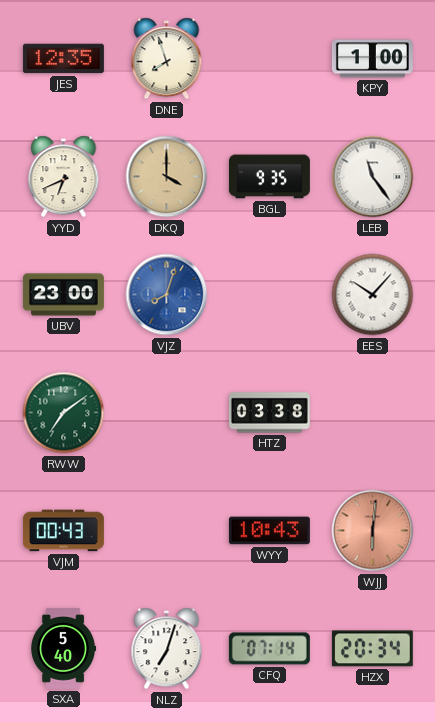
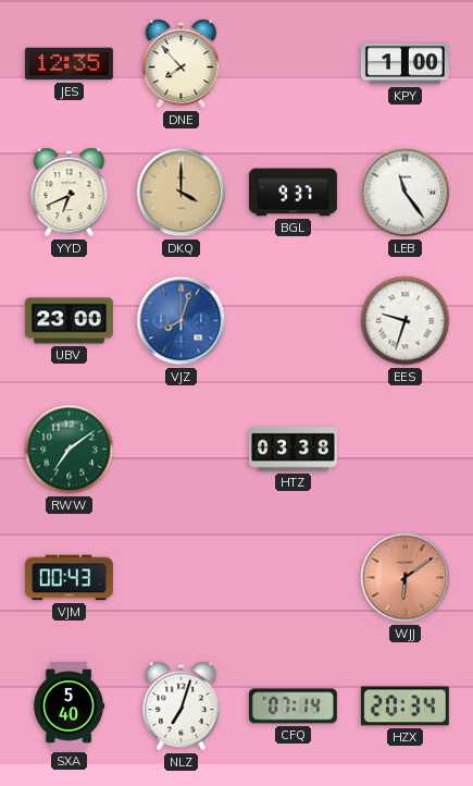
DNE: 7:57 -> 7:53 (182, 64)
BGL: 9:35 -> 9:37 (292, 193)
EES: 10:07 -> 9:33 (406, 321)
WYY: 10:43 -> none (269, 531)
WJJ: 6:01 -> 6:09 (406, 578)
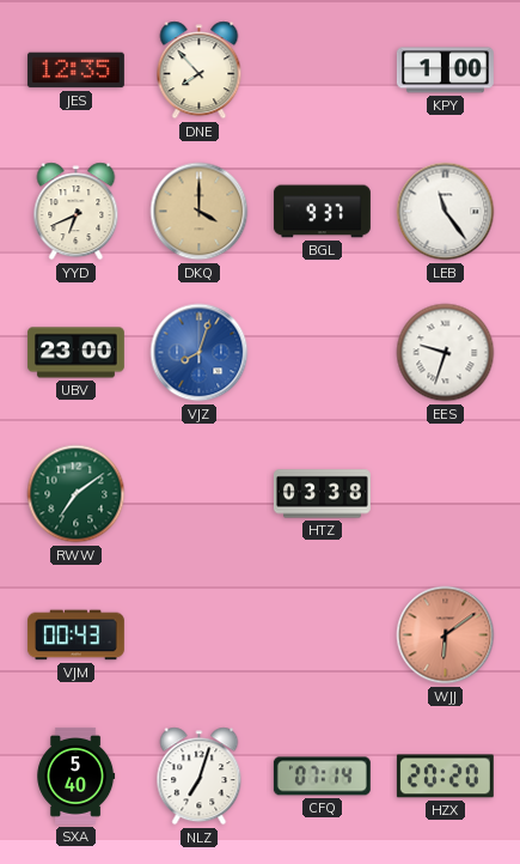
HZX: 20:34 -> 20:20 (445, 777)
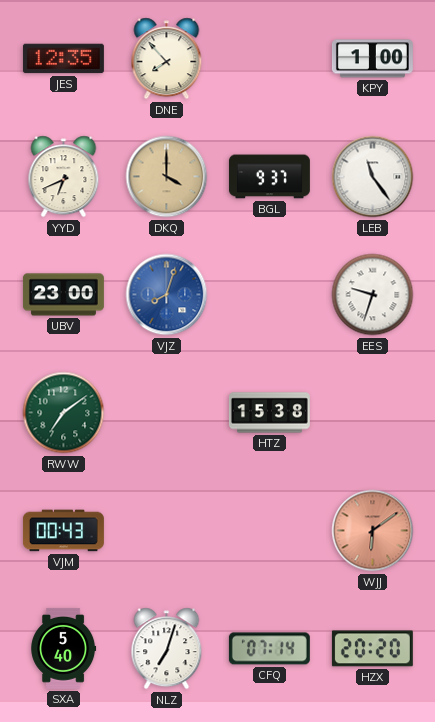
HTZ: 03:38 -> 15:38 (269, 413)
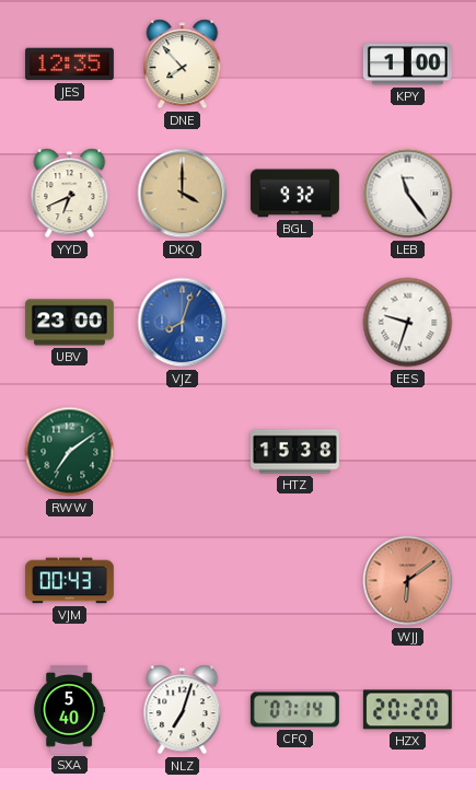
BGL: 9:37 -> 9:32 (294, 194)
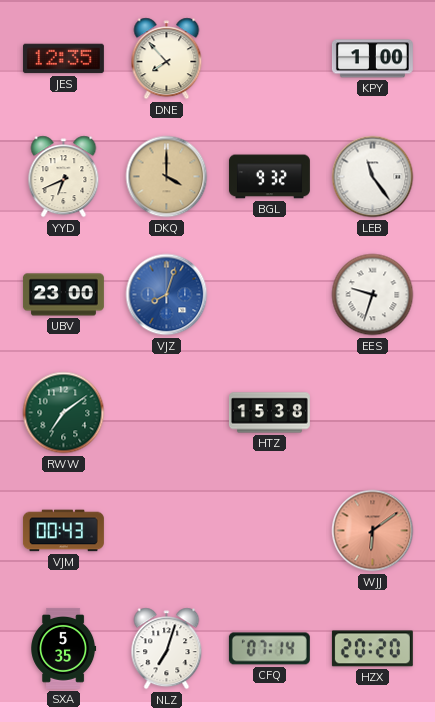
SXA: 5:40 -> 5:35 (64, 648)
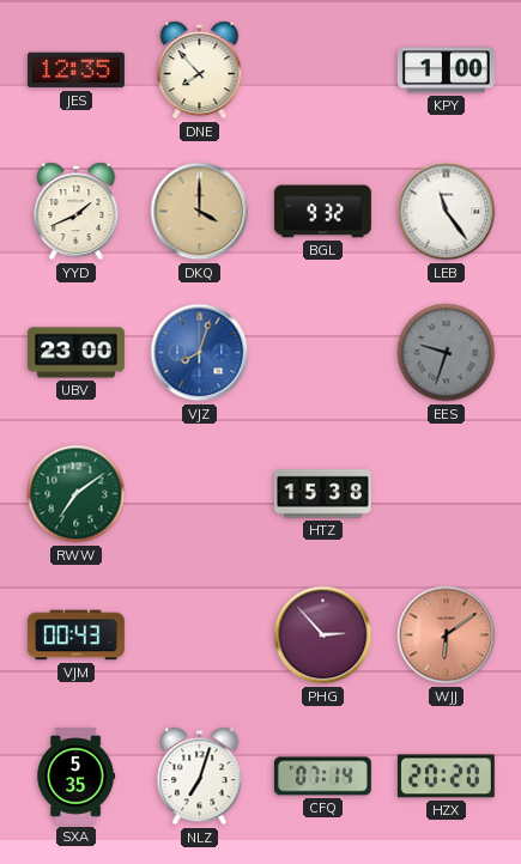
YYD: 6:41 -> 1:41 (77, 212)
EES dial: white -> grey (447, 353)
PHG: none -> 2:53 (323, 635)
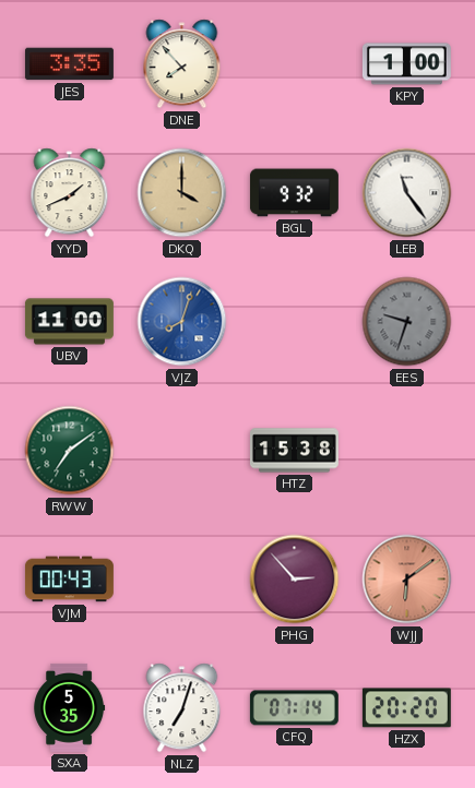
JES: 12:35 -> 3:35 (69, 64)
UBV: 23:00 -> 11:00 (69, 322)
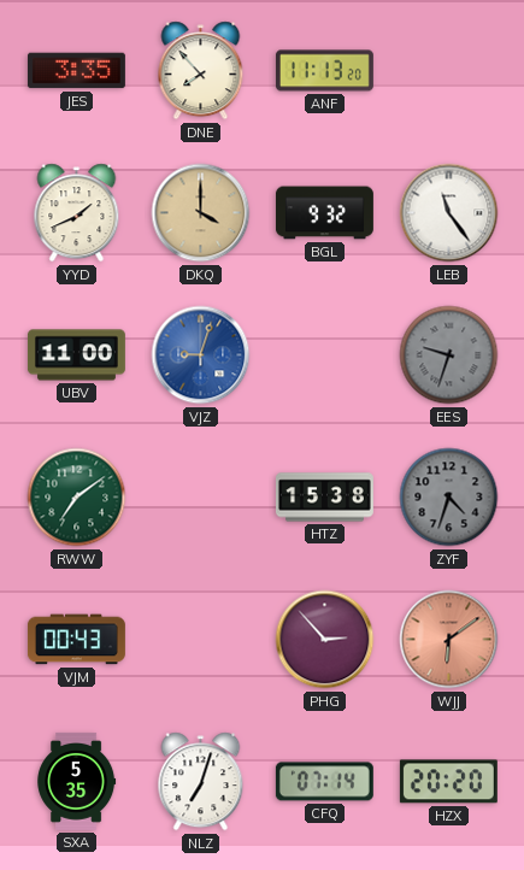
ANF: none -> 11:13 (324, 71)
KPY: 1:00 -> none (406, 64)
VJZ: 8:03 -> 9:03 (201, 355)
ZYF: none -> 4:33 (449, 498)
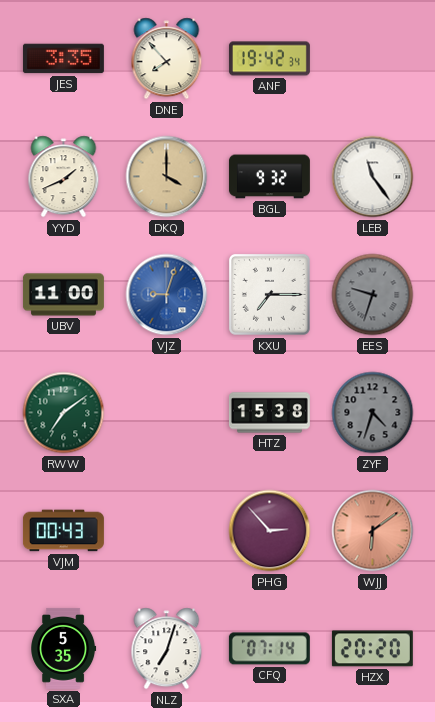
ANF: 11:13 -> 19:42 (269, 59)
KXU: none -> 7:15 (269, 295)
